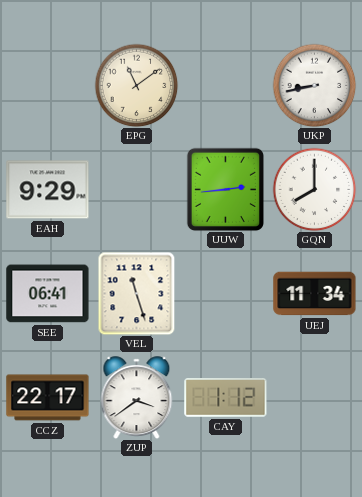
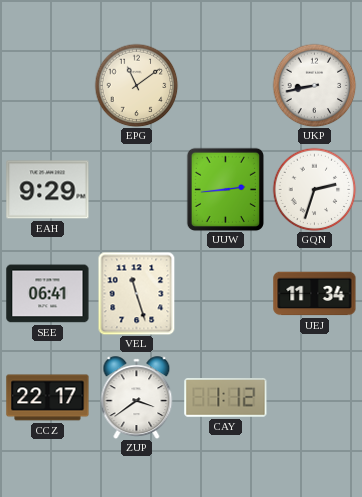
GQN: 8:00 -> 2:33 (314, 189)
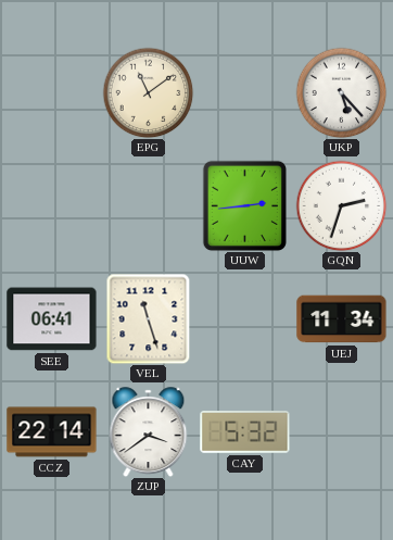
UKP: 8:43 -> 5:23 (341, 92)
EAH: 9:29 -> none (48, 190)
CCZ: 22:17 -> 22:14 (52, 432)
CAY: 1:12 -> 5:32 (245, 432)
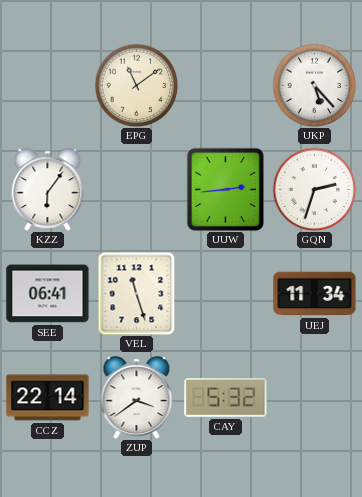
KZZ: none -> 6:06 (48, 190)
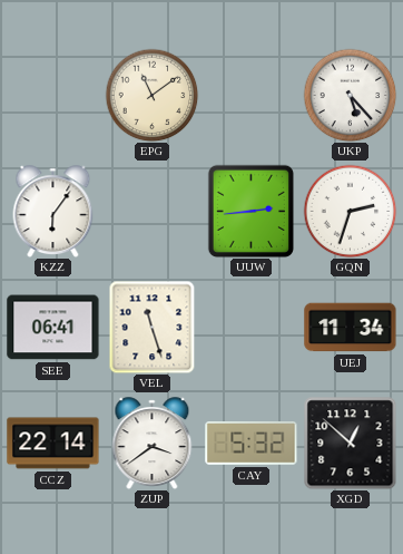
XGD: none -> 12:52 (350, 443)
